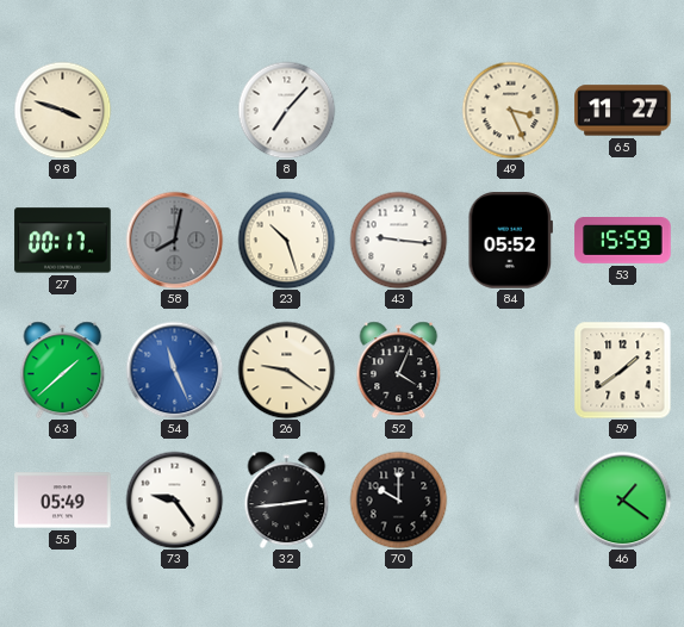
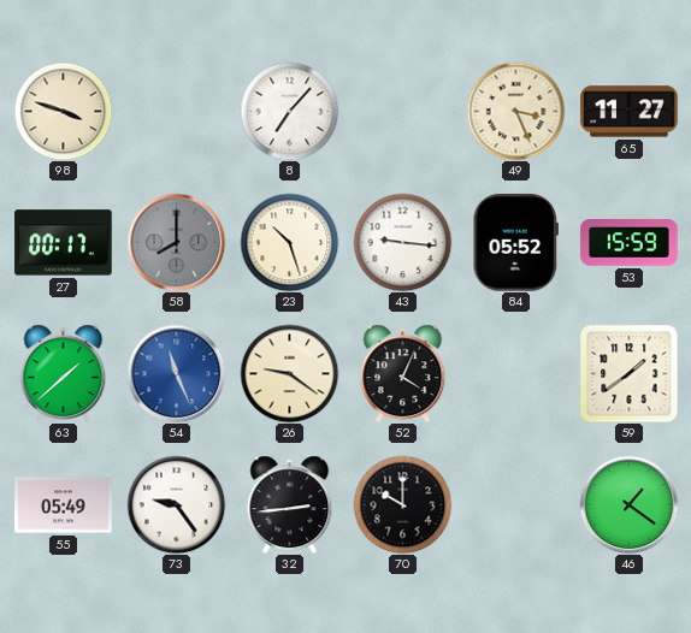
58: 8:02 -> 8:00 (176, 242)
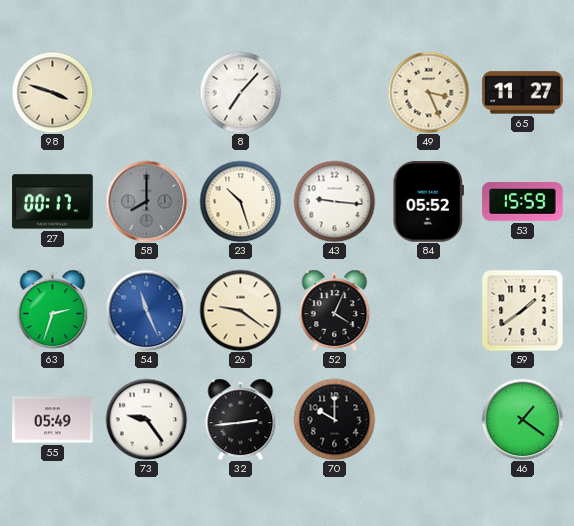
63: 1:38 -> 2:33 (53, 310)
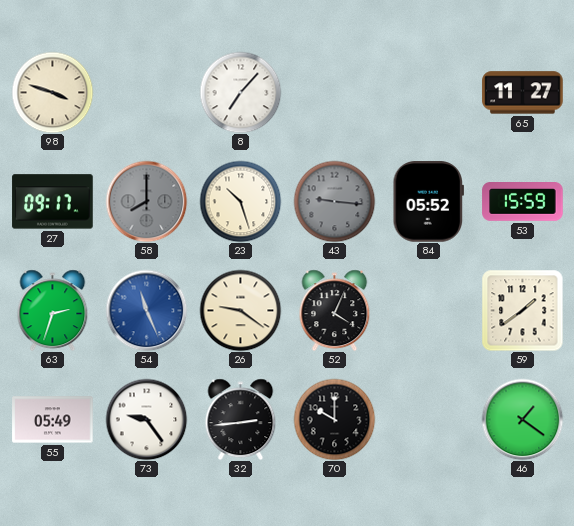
49: 3:26 -> none (428, 92)
27: 00:17 -> 09:17 (53, 202)
43 dial: white -> grey (334, 201)
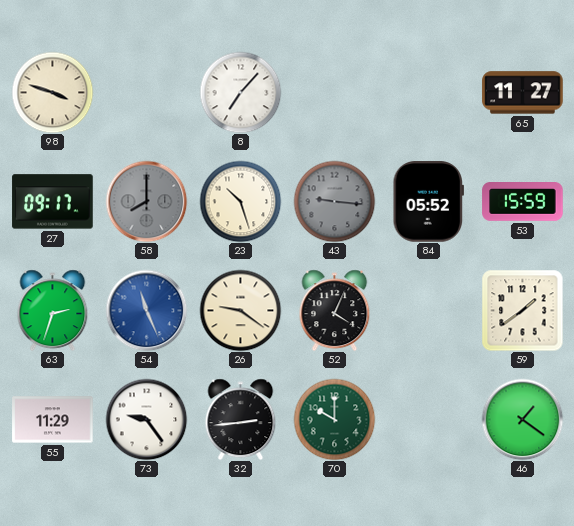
55: 05:49 -> 11:29 (53, 420)
70 dial: black -> green (334, 419)
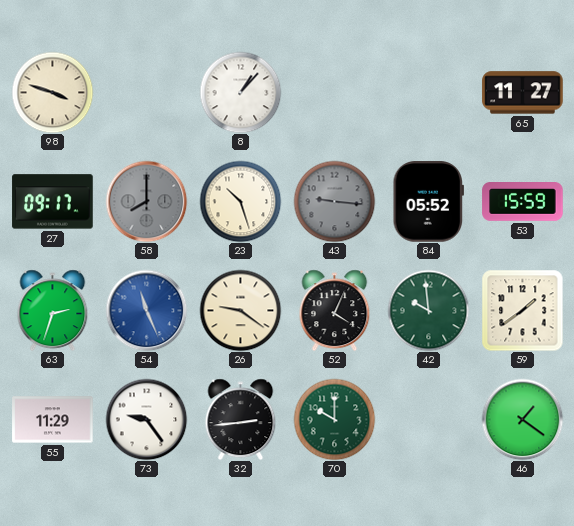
8: 7:07 -> 1:07 (240, 92)
42: none -> 9:59 (428, 310)
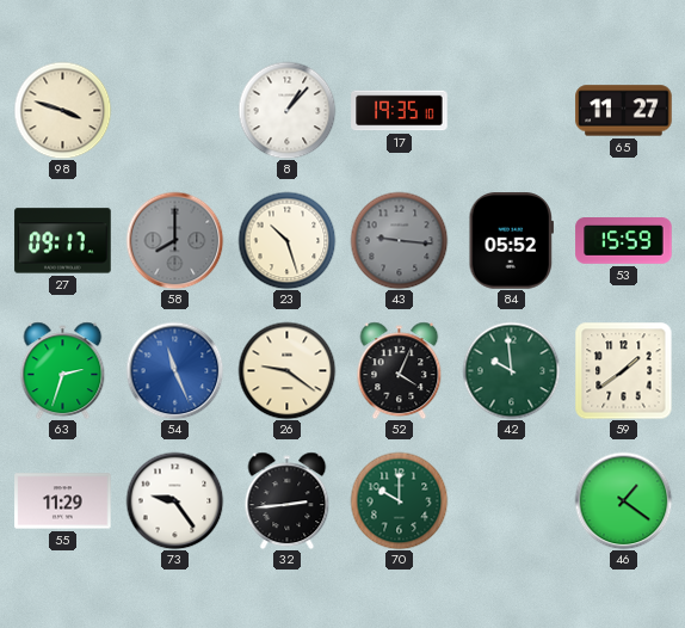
17: none -> 19:35 (400, 111)
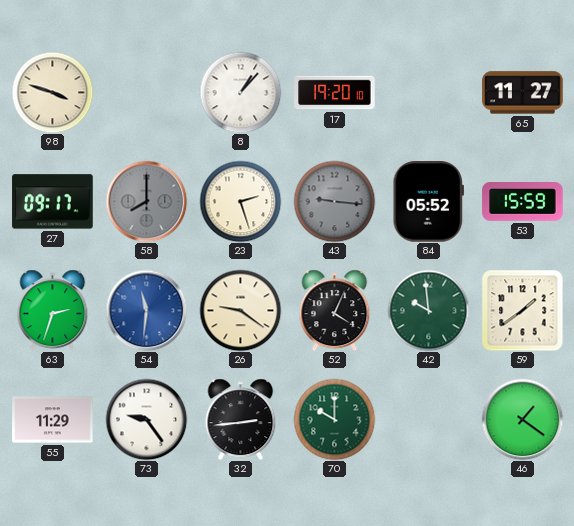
17: 19:35 -> 19:20 (335, 93)
23: 10:27 -> 2:27 (240, 201)
54: 11:26 -> 11:31 (146, 310)
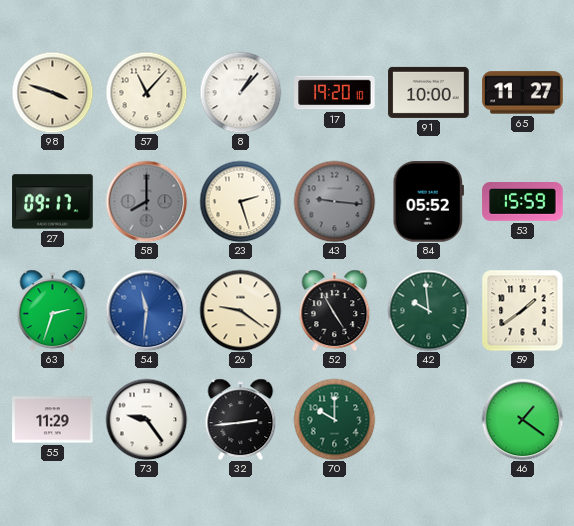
57: none -> 11:07 (146, 92)
91: none -> 10:00 (429, 92)
52: 4:04 -> 4:55 (335, 310)
